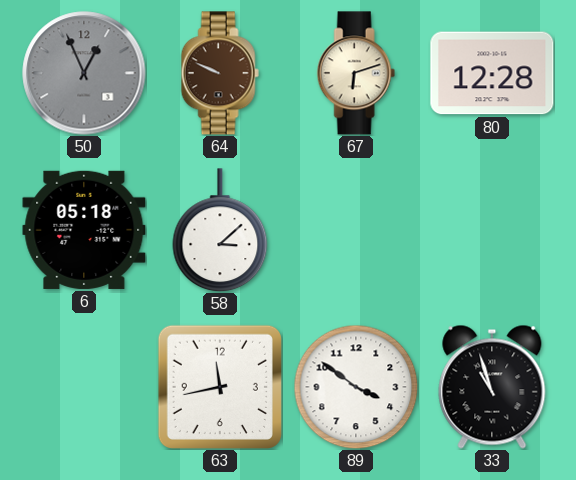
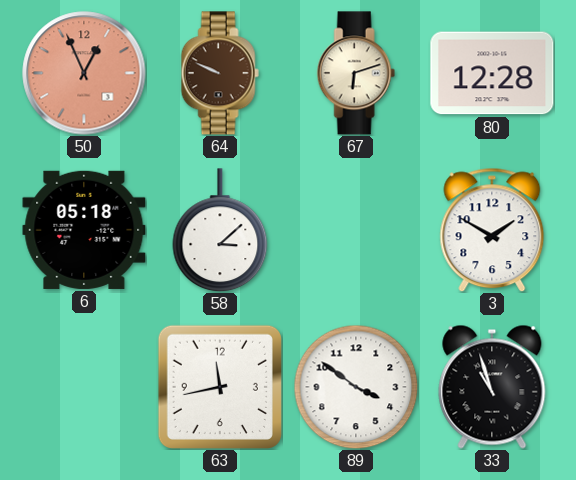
50 dial: grey -> salmon (84, 73)
3: none -> 1:50 (492, 230)
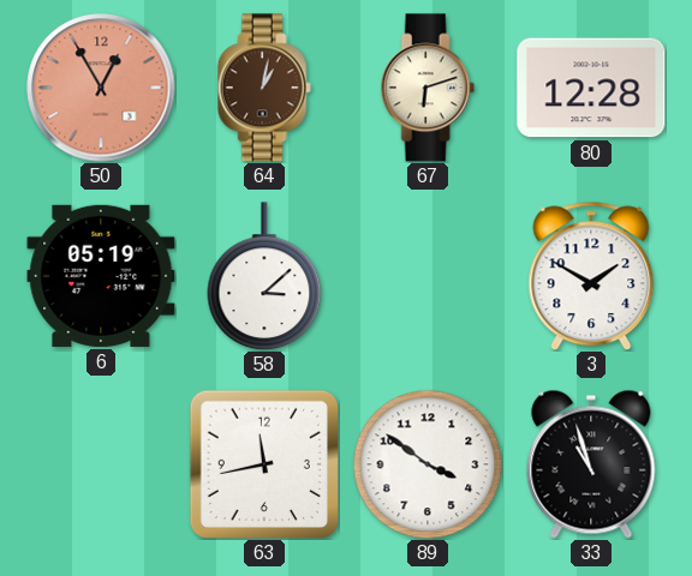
50: 12:56 -> 12:55 (101, 88)
64: 9:49 -> 1:02 (264, 88)
6: 05:18 -> 05:19 (101, 276)
